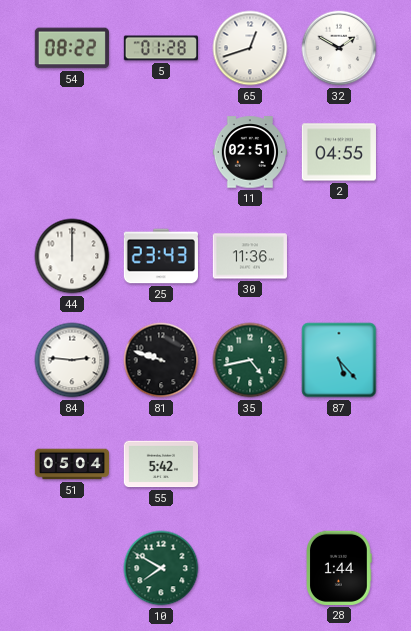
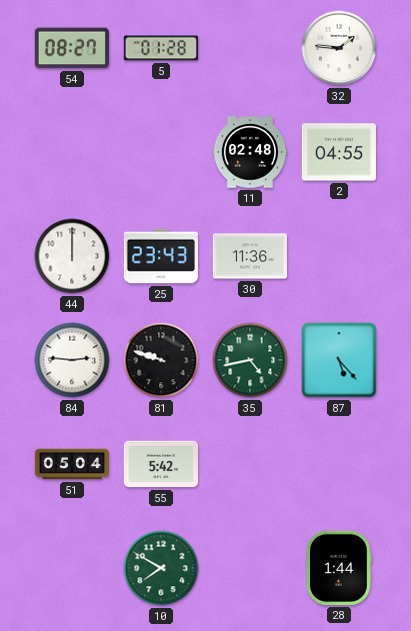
54: 08:22 -> 08:27 (72, 48)
65: 12:42 -> none (250, 48)
32: 1:50 -> 1:46 (339, 48)
11: 02:51 -> 02:48 (249, 152)
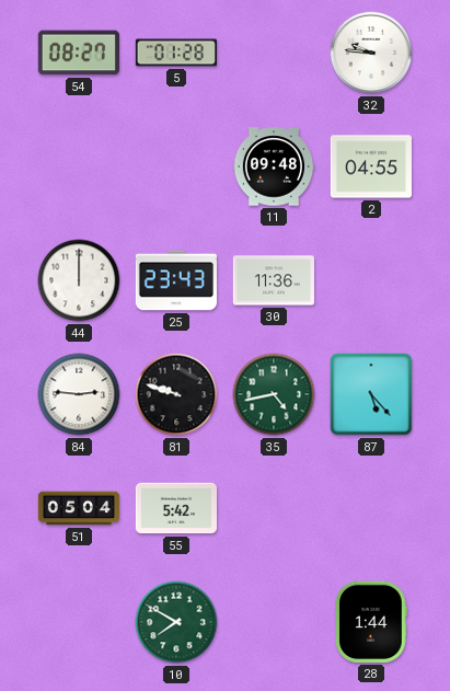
32: 1:46 -> 9:46 (371, 53)
11: 02:48 -> 09:48 (273, 166)
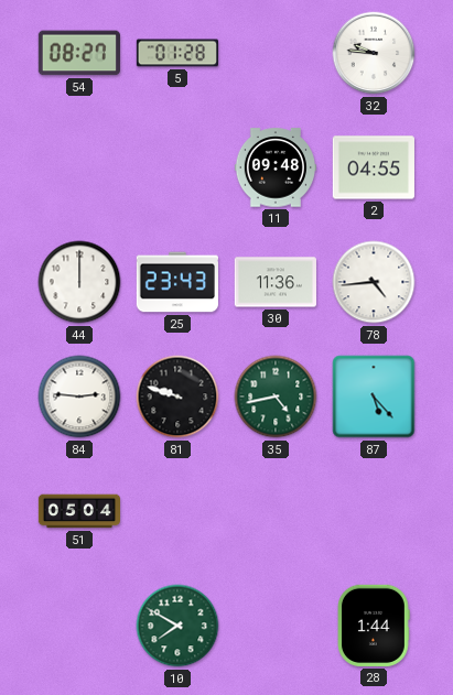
78: none -> 4:44 (374, 282)
55: 5:42 -> none (175, 508)
